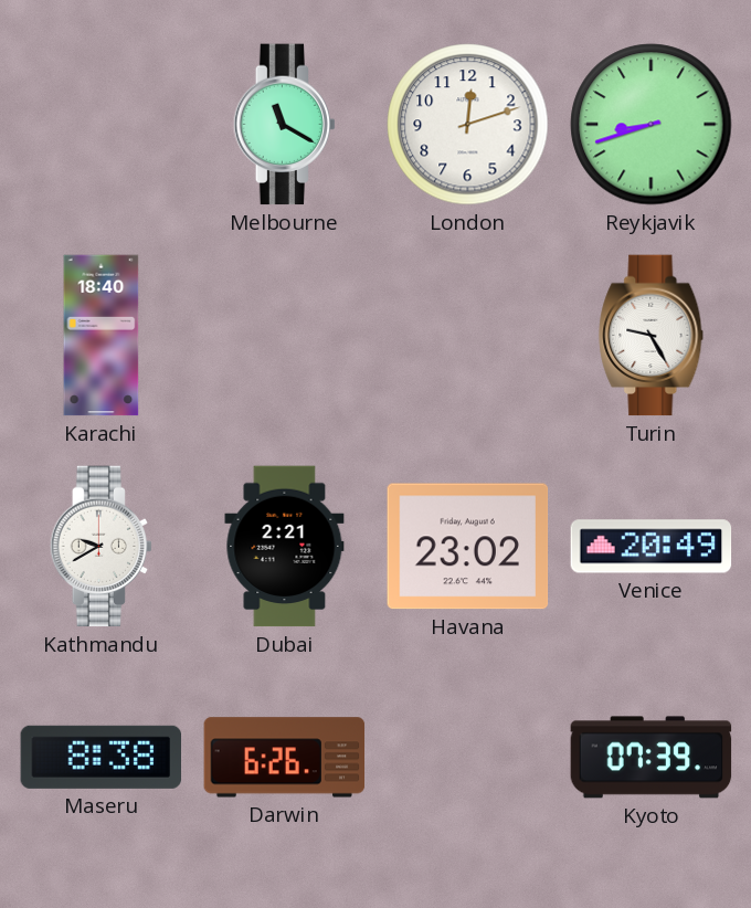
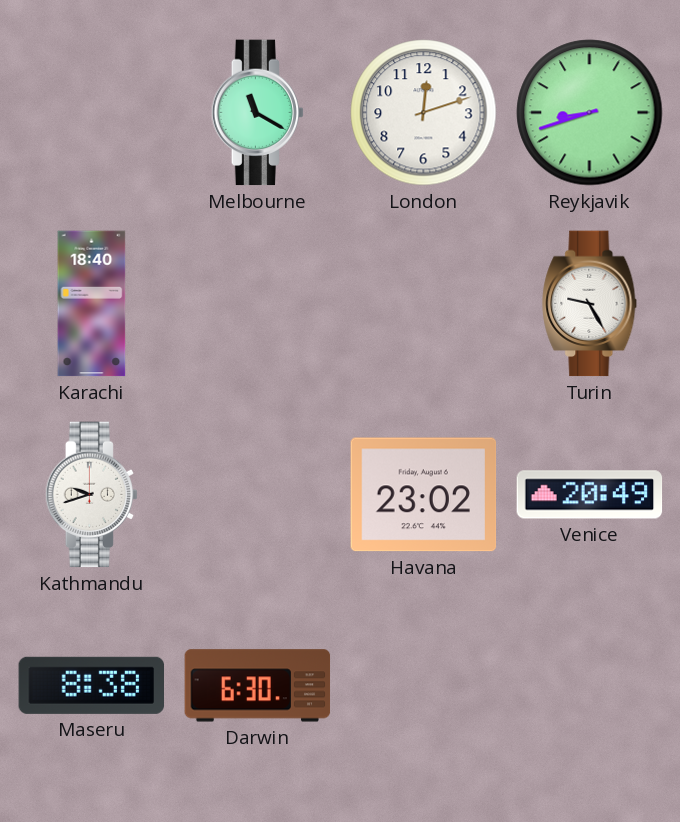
Kathmandu: 9:40 -> 9:42 (91, 495)
Dubai: 2:21 -> none (285, 547)
Darwin: 6:26 -> 6:30 (258, 686)
Kyoto: 07:39 -> none (652, 758)
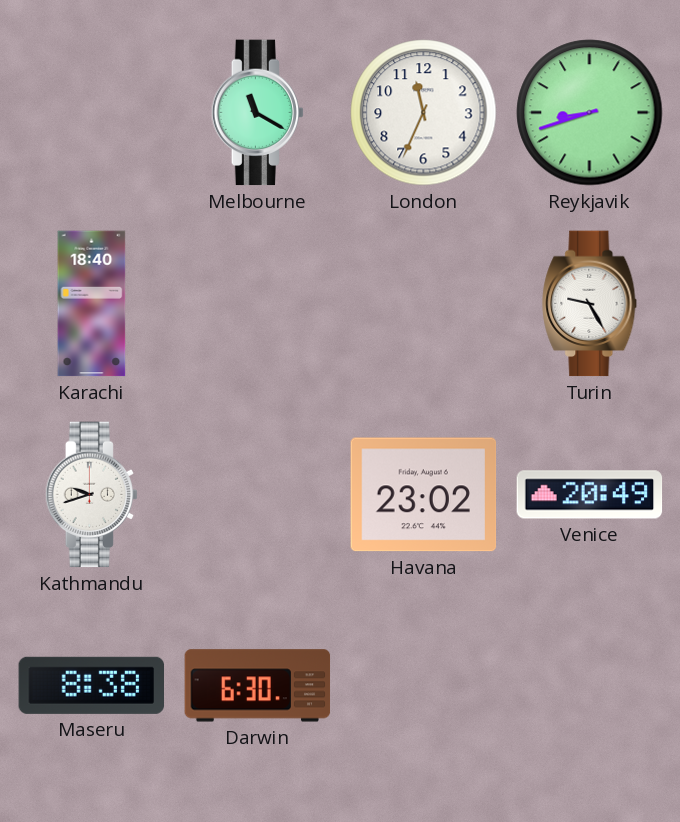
London: 12:12 -> 11:34 (424, 113)
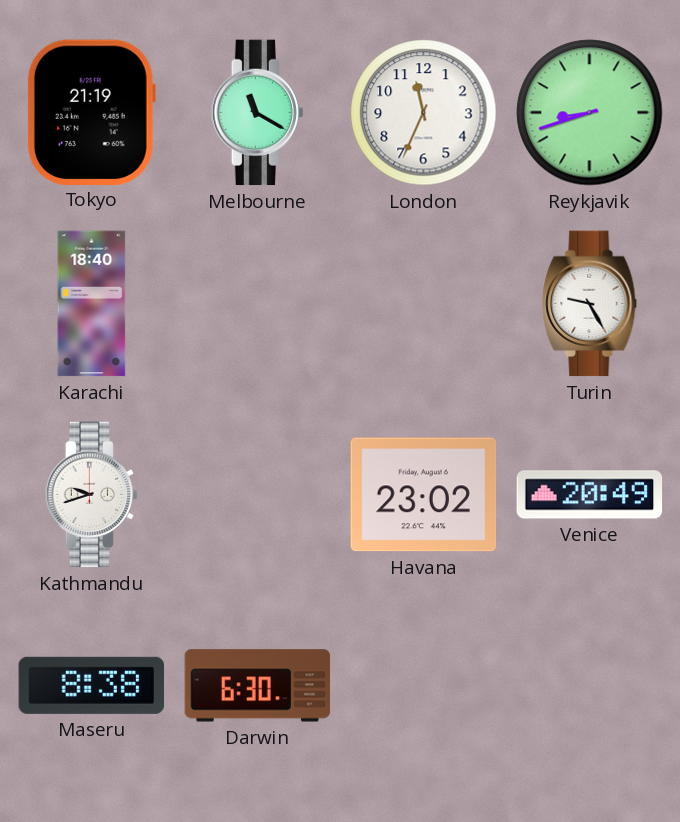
Tokyo: none -> 21:19 (91, 112)
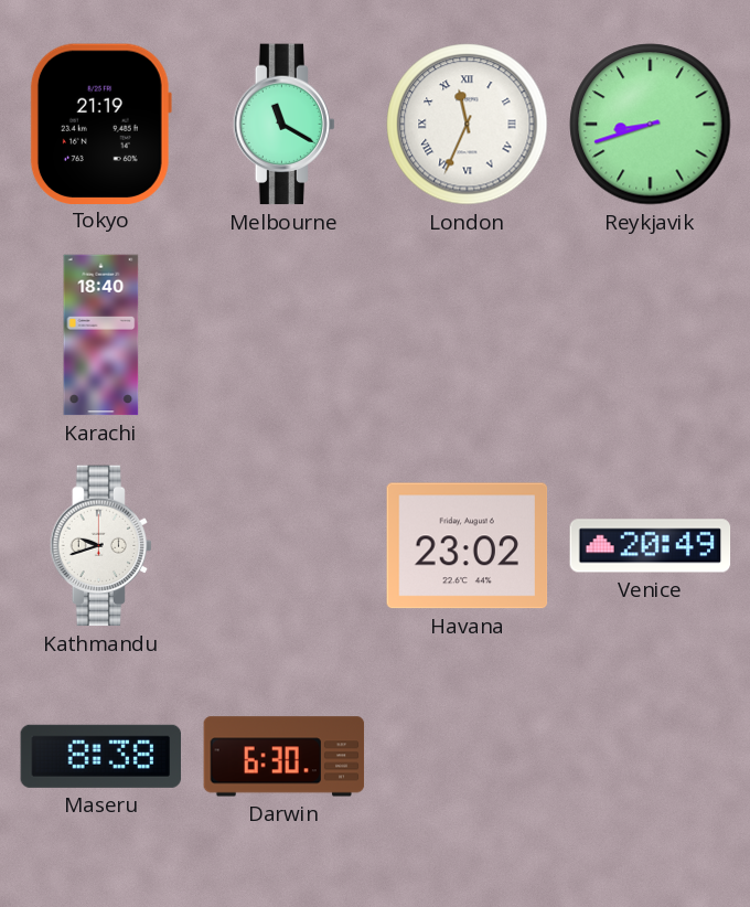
London numerals: Arabic -> Roman (468, 125)
Turin: 9:25 -> none (590, 304)
